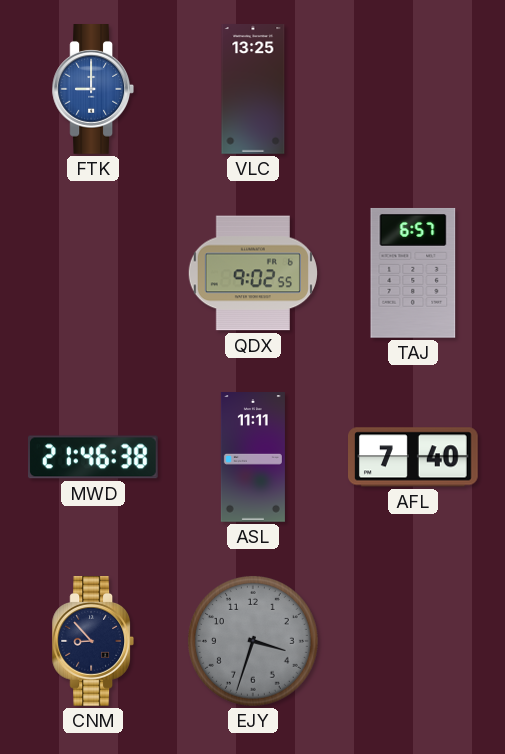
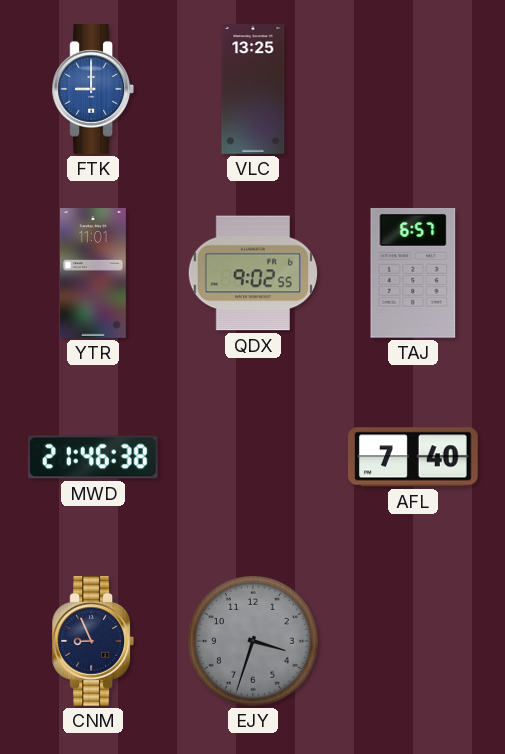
YTR: none -> 11:01 (93, 273)
ASL: 11:11 -> none (253, 457)
CNM: 8:53 -> 8:56 (92, 642)
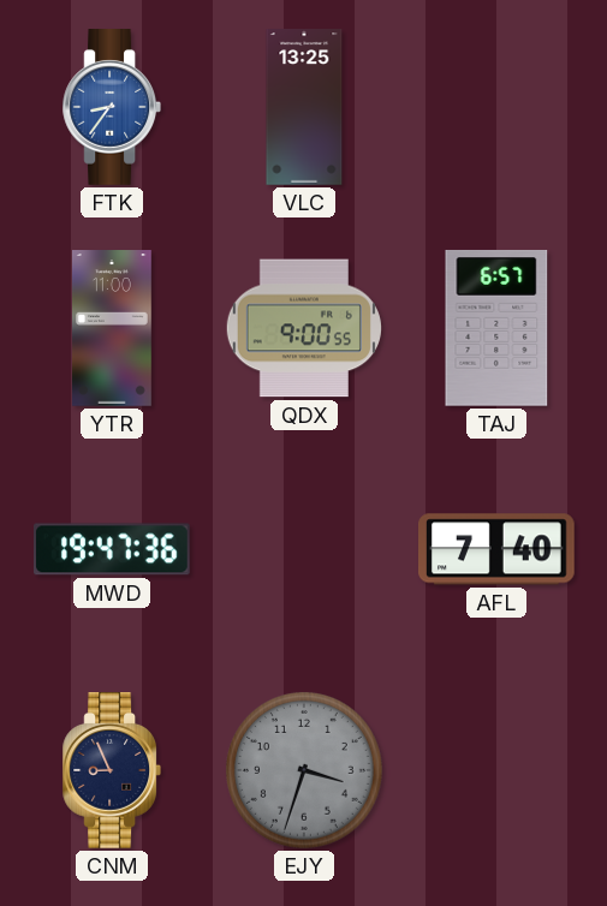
FTK: 9:00 -> 8:36 (111, 108)
YTR: 11:01 -> 11:00 (112, 328)
QDX: 9:02 -> 9:00 (304, 328)
MWD: 21:46 -> 19:47 (113, 549)
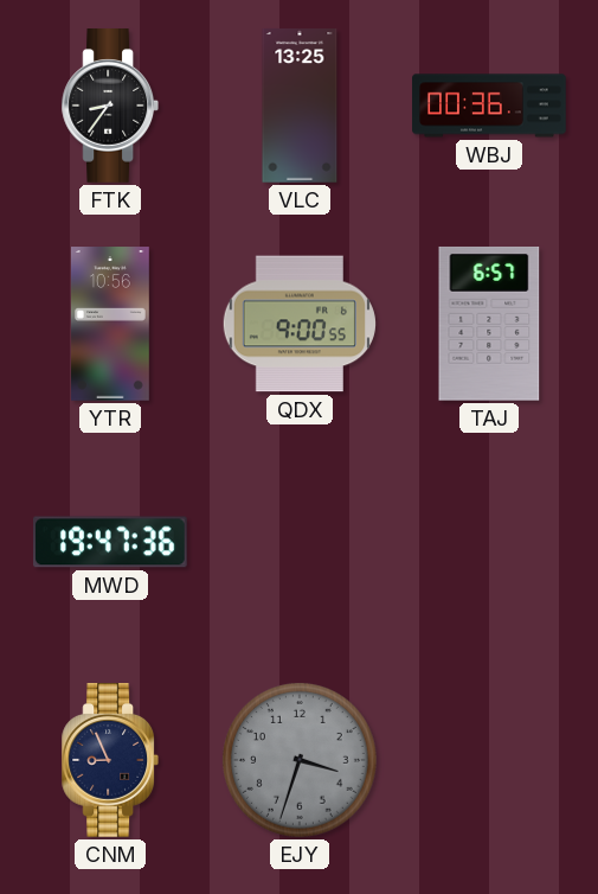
FTK dial: blue -> black (109, 107)
WBJ: none -> 00:36 (489, 106)
YTR: 11:00 -> 10:56 (110, 324)
AFL: 7:40 -> none (498, 549)
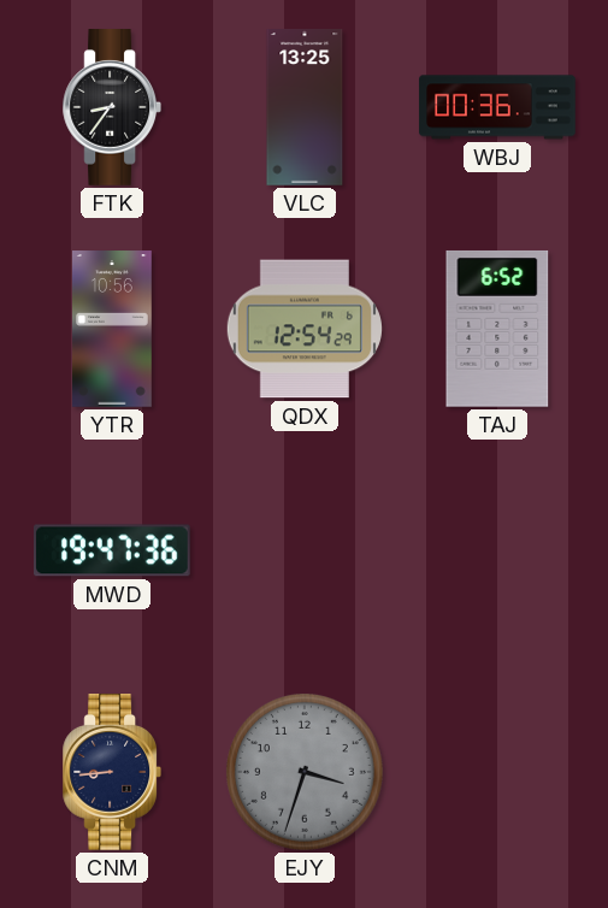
QDX: 9:00 -> 12:54 (305, 329)
TAJ: 6:57 -> 6:52 (497, 329)
CNM: 8:56 -> 8:44 (111, 773)
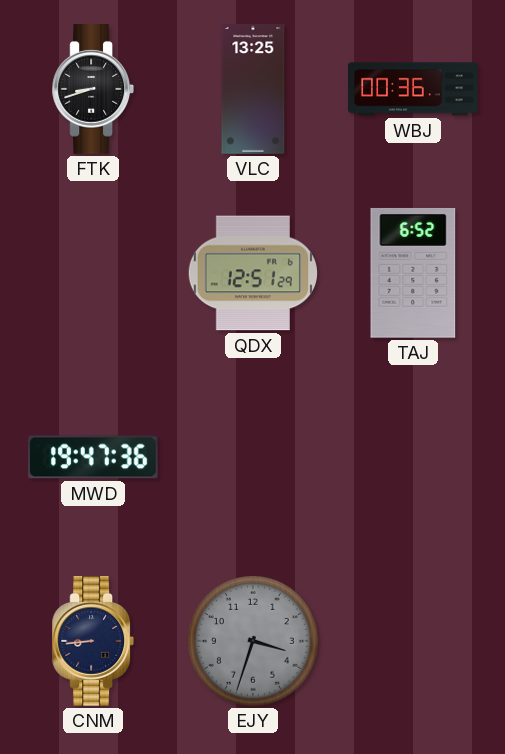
FTK: 8:36 -> 8:42 (92, 90)
YTR: 10:56 -> none (112, 329)
QDX: 12:54 -> 12:51 (253, 273)
